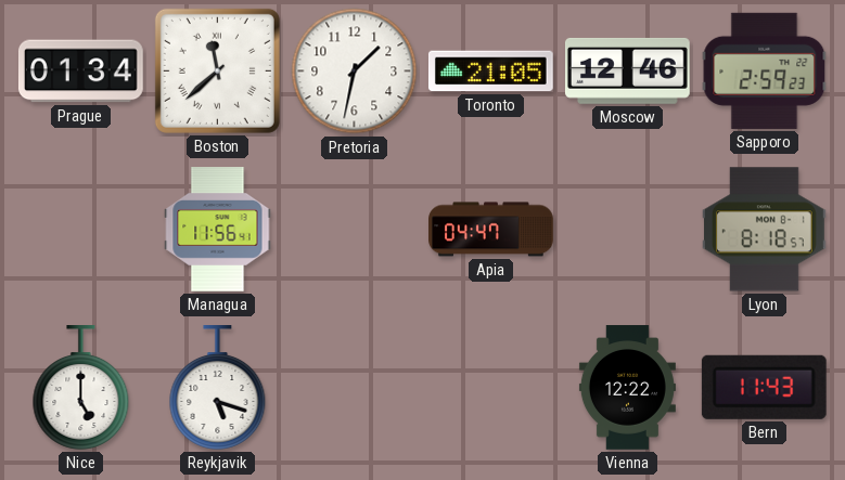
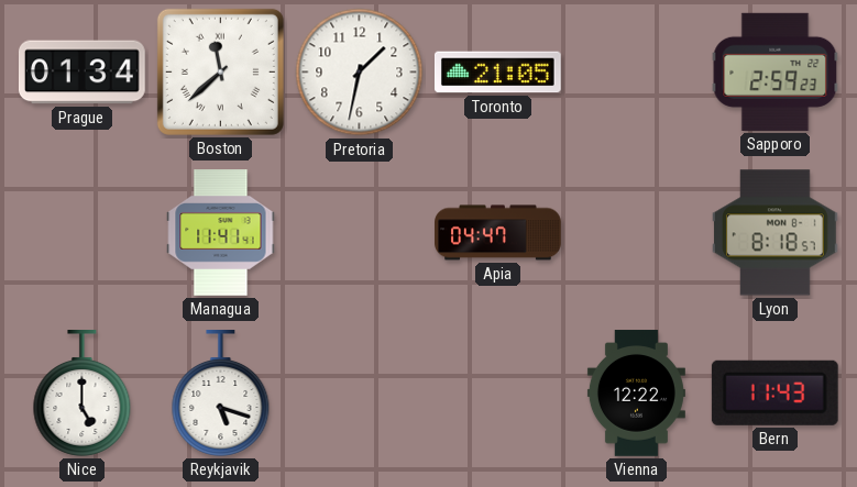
Moscow: 12:46 -> none (628, 70)
Managua: 11:56 -> 11:41 (221, 233)
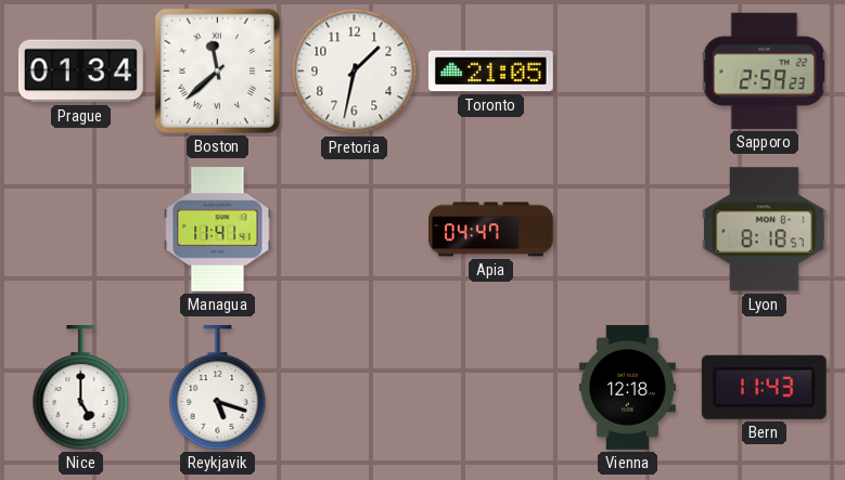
Vienna: 12:22 -> 12:18 (627, 388)
